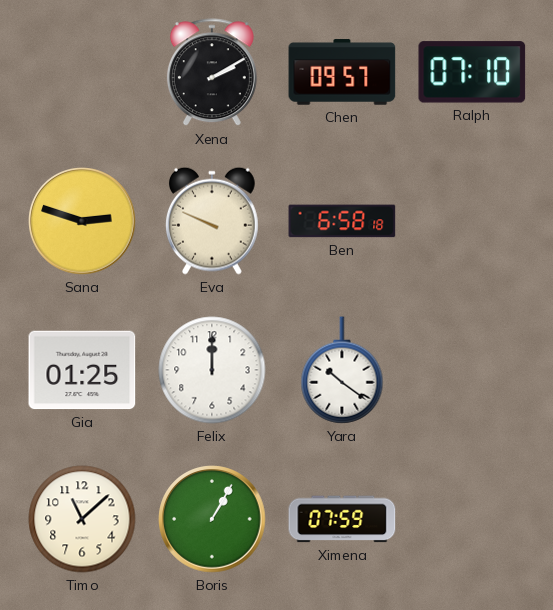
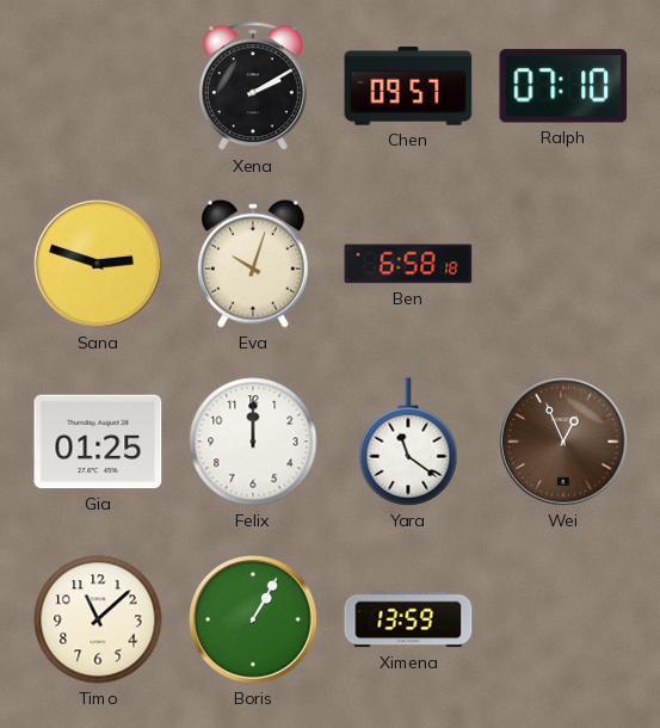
Eva: 9:49 -> 10:03 (253, 264)
Yara: 10:21 -> 11:21 (408, 442)
Wei: none -> 12:56 (563, 442)
Ximena: 07:59 -> 13:59 (408, 619)
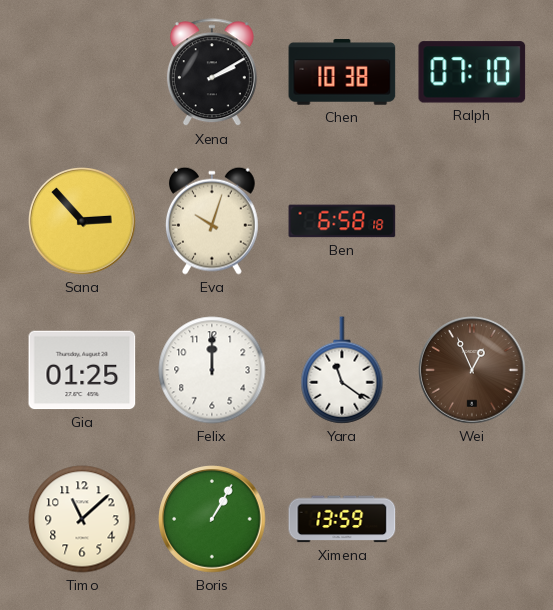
Chen: 09:57 -> 10:38 (342, 72)
Sana: 2:48 -> 2:53 (82, 221)
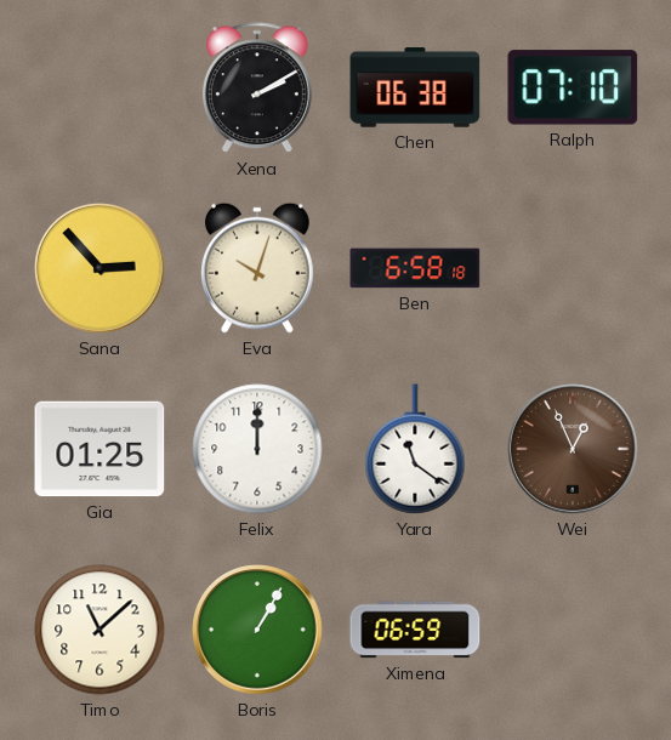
Chen: 10:38 -> 06:38 (415, 87)
Ximena: 13:59 -> 06:59 (415, 630)
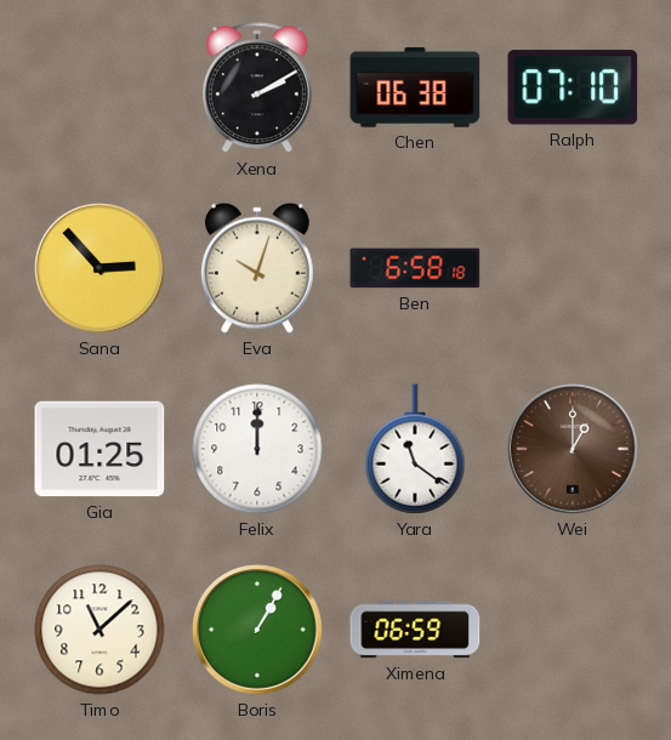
Wei: 12:56 -> 1:00 (573, 449)
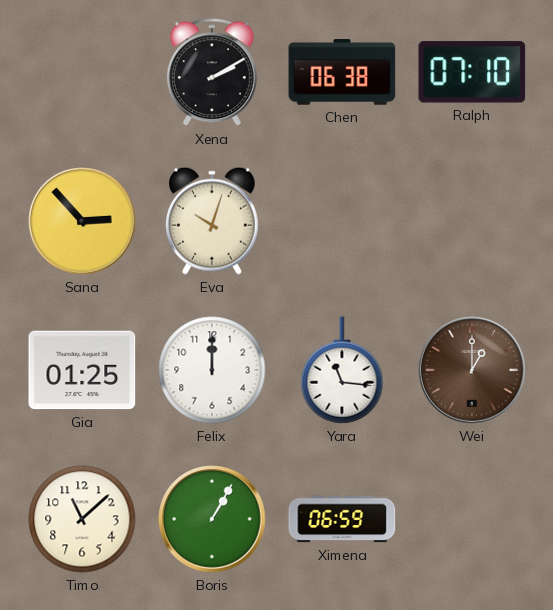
Ben: 6:58 -> none (415, 268)
Yara: 11:21 -> 11:16 (342, 370)
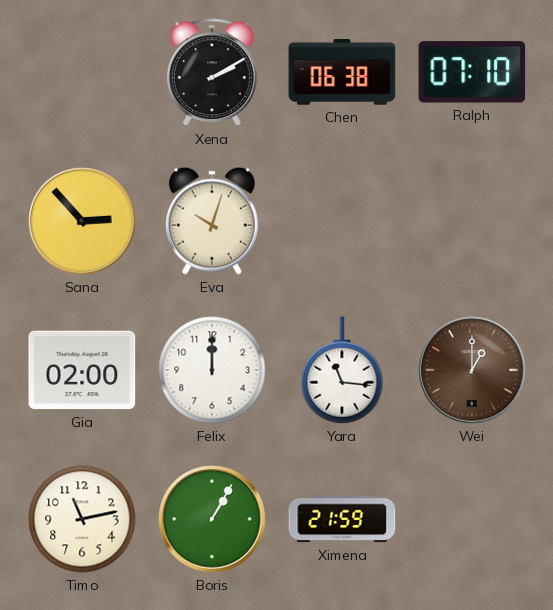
Gia: 01:25 -> 02:00 (82, 370)
Timo: 11:08 -> 11:13 (82, 519)
Ximena: 06:59 -> 21:59 (342, 519)
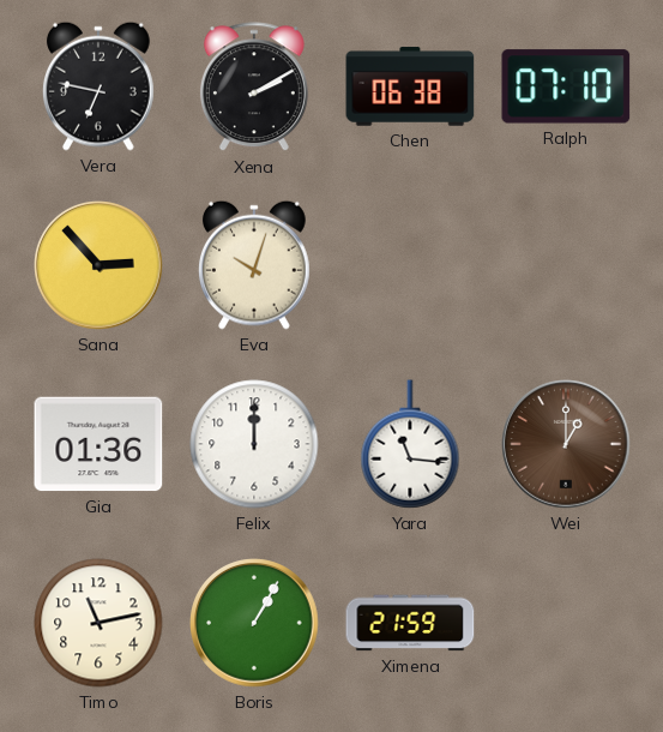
Vera: none -> 6:47 (98, 86)
Gia: 02:00 -> 01:36 (98, 444)
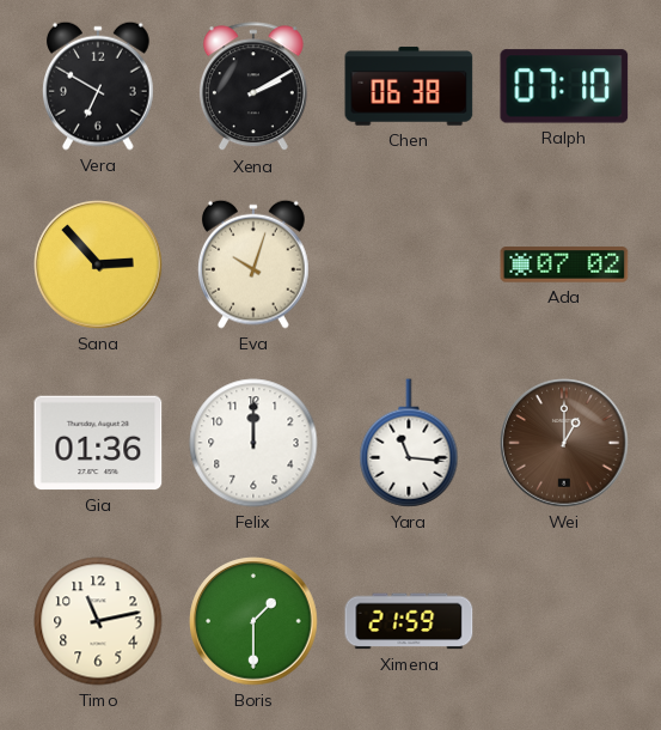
Vera: 6:47 -> 6:50 (98, 86)
Ada: none -> 07:02 (564, 264)
Boris: 1:05 -> 1:30 (253, 621)
